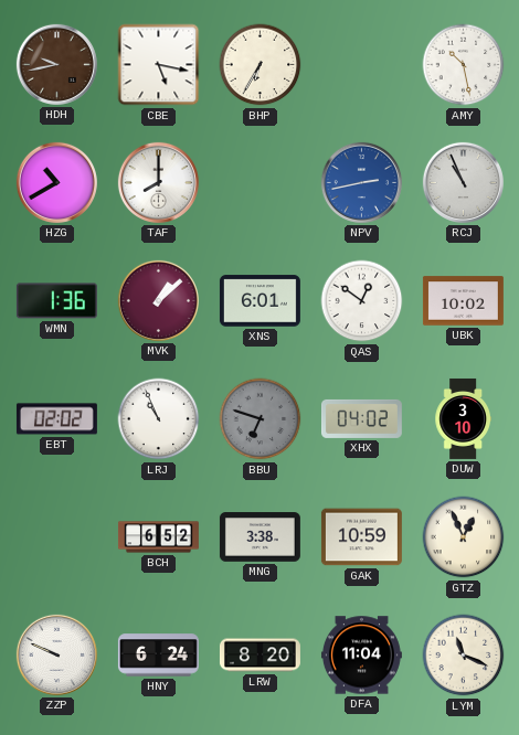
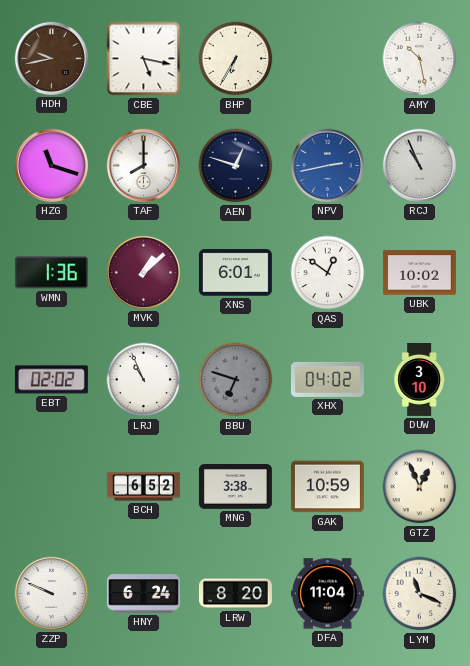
HZG: 10:40 -> 11:18 (51, 165)
AEN: none -> 12:48 (236, 166)
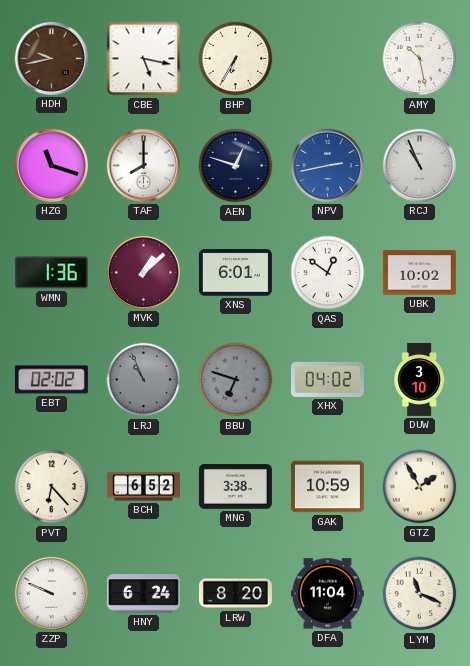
LRJ dial: white -> grey (144, 380)
PVT: none -> 6:23 (52, 487)
GTZ: 12:56 -> 1:55 (420, 487)
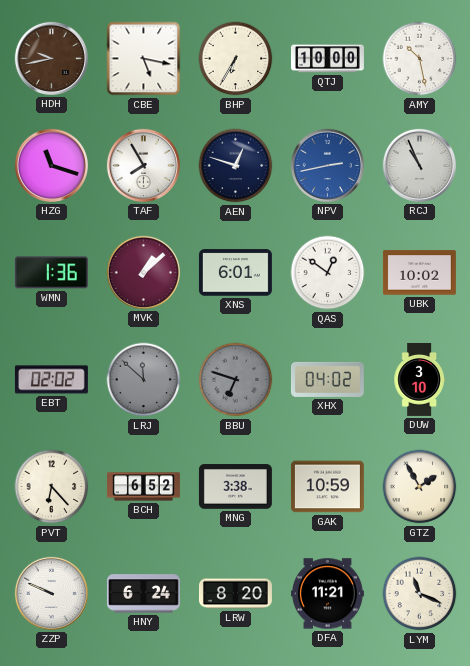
QTJ: none -> 10:00 (327, 59)
TAF: 8:00 -> 7:55 (143, 165)
LRJ: 10:56 -> 11:52 (144, 380)
DFA: 11:04 -> 11:21 (327, 594)
